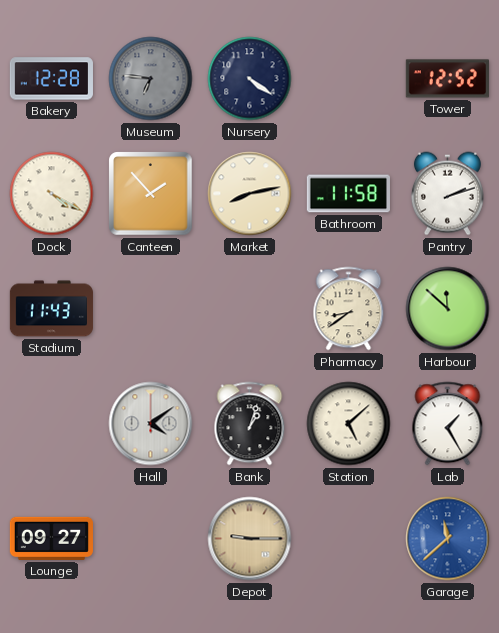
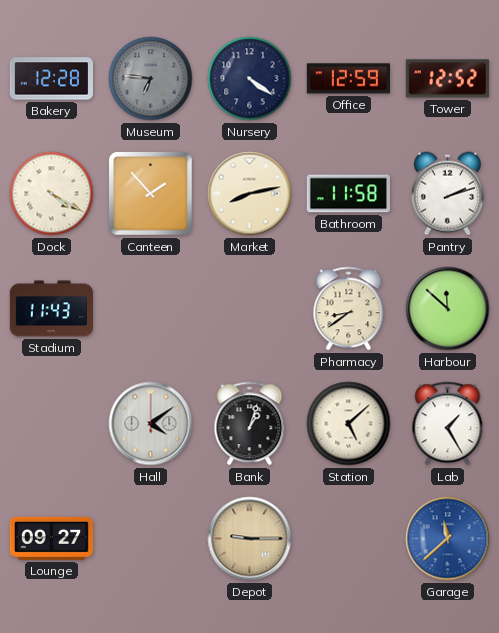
Office: none -> 12:59 (348, 79)
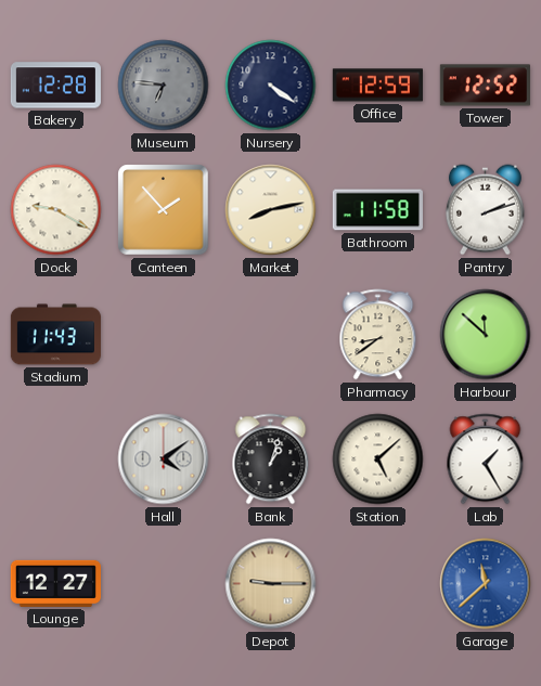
Dock: 4:20 -> 9:20 (56, 210)
Lounge: 09:27 -> 12:27 (55, 583)
